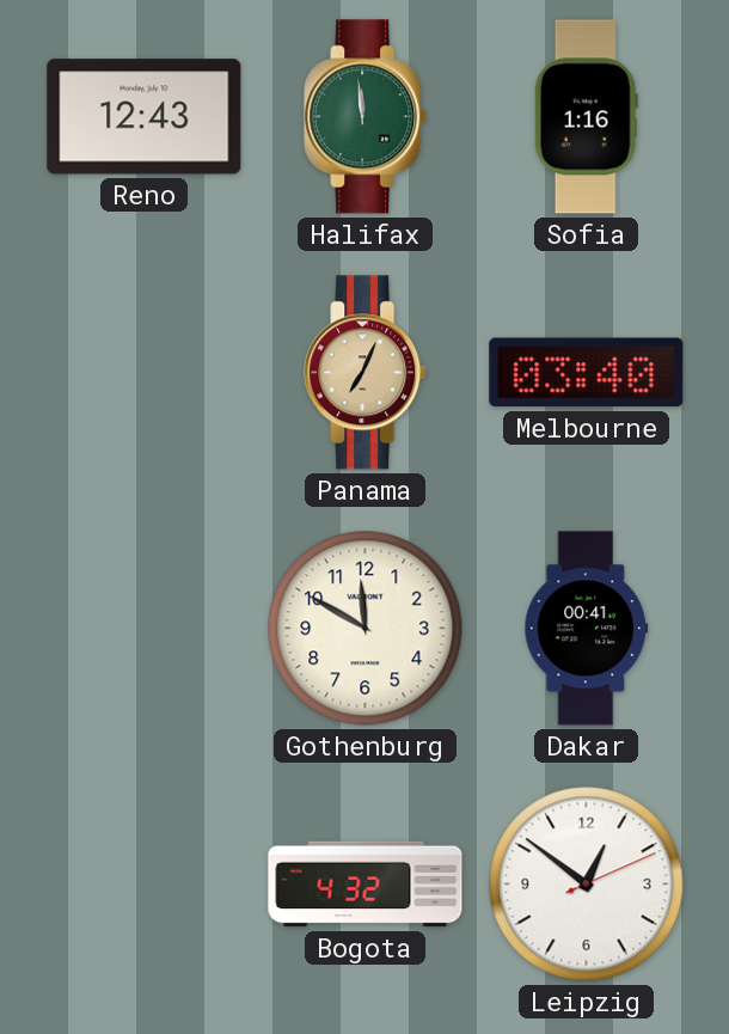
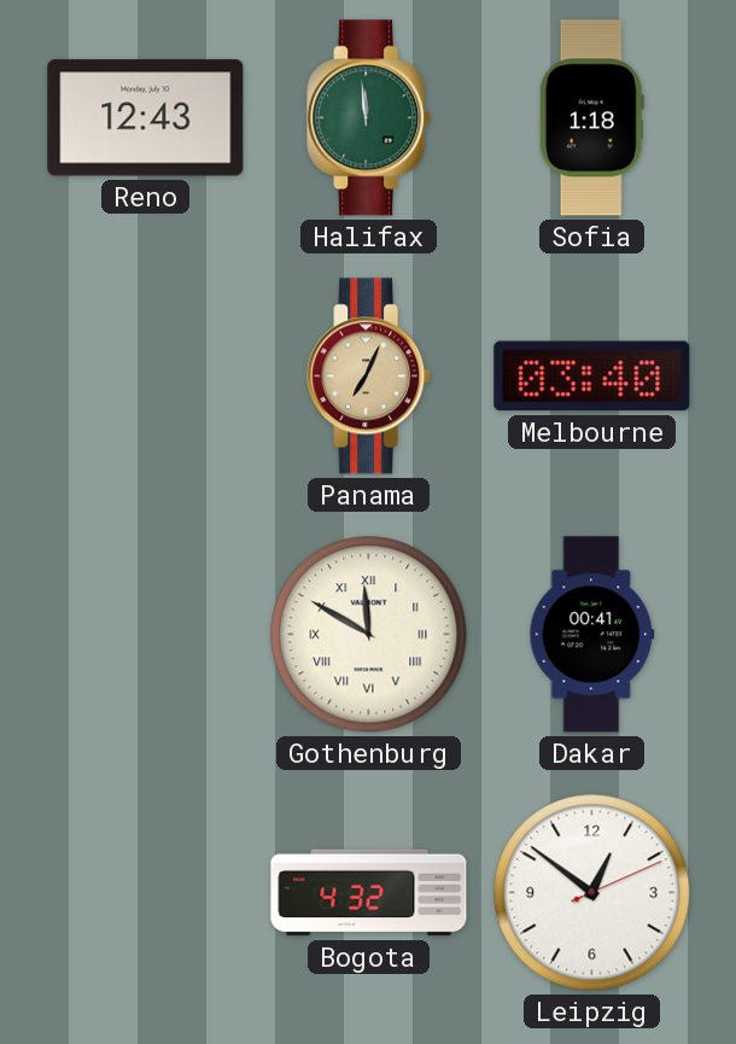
Sofia: 1:16 -> 1:18 (591, 118)
Gothenburg numerals: Arabic -> Roman (369, 635)
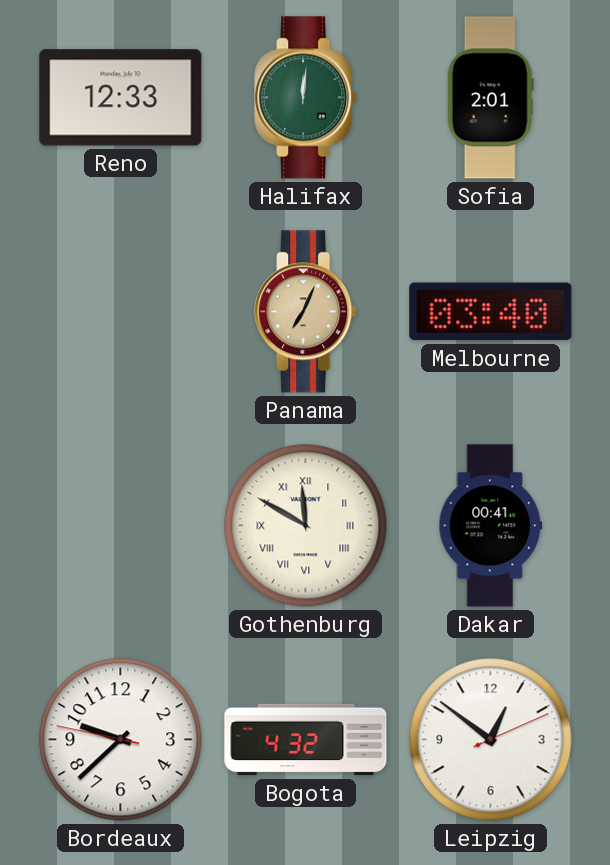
Reno: 12:43 -> 12:33 (121, 98)
Halifax: 11:59 -> 12:01 (306, 98)
Sofia: 1:18 -> 2:01 (490, 98)
Bordeaux: none -> 9:37 (121, 740)
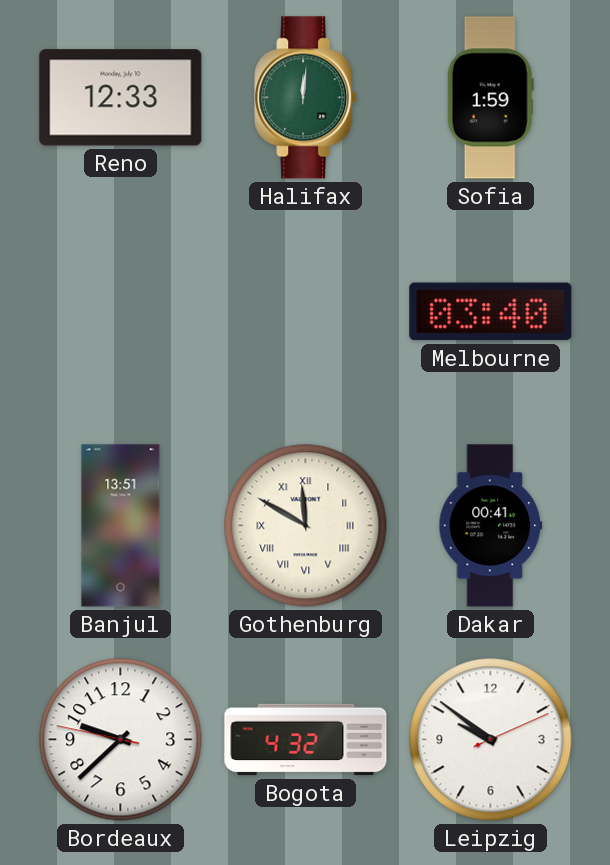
Sofia: 2:01 -> 1:59 (490, 98)
Panama: 7:04 -> none (306, 312)
Banjul: none -> 13:51 (121, 526)
Leipzig: 12:51 -> 9:51 (491, 740)
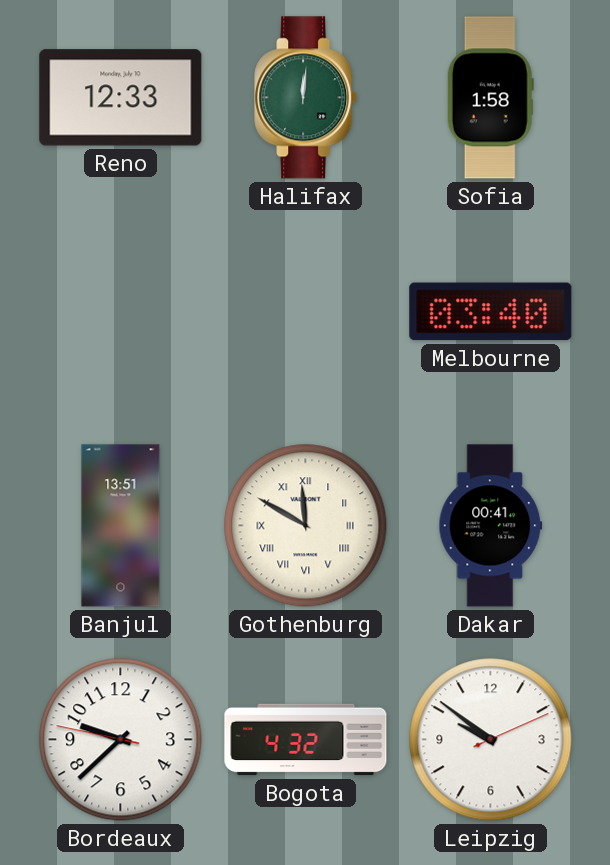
Sofia: 1:59 -> 1:58 (490, 98)
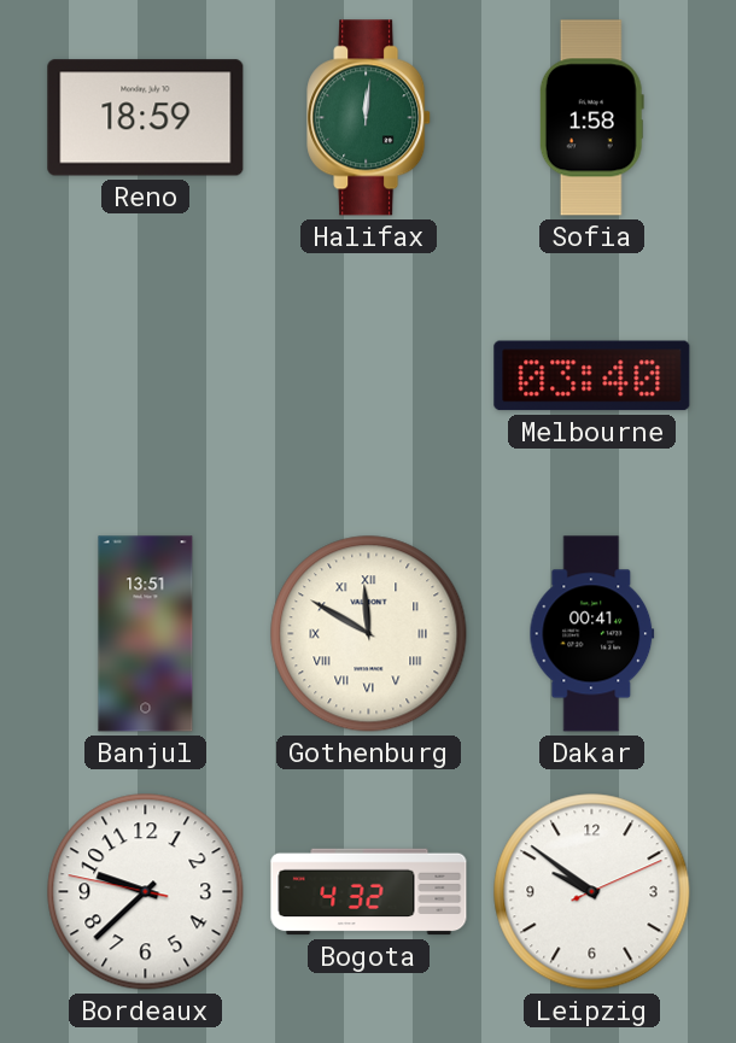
Reno: 12:33 -> 18:59 (146, 118)
